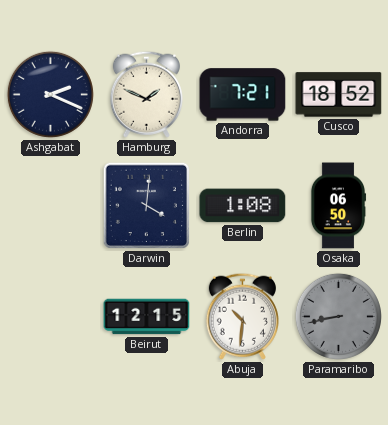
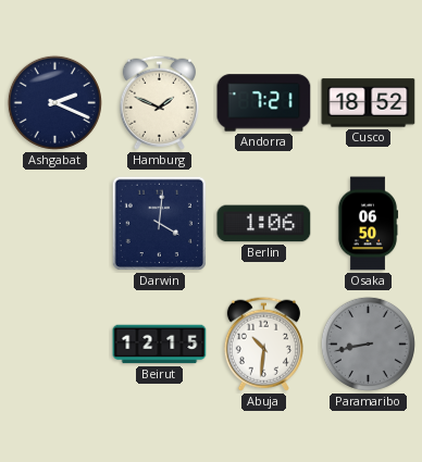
Berlin: 1:08 -> 1:06 (264, 224)
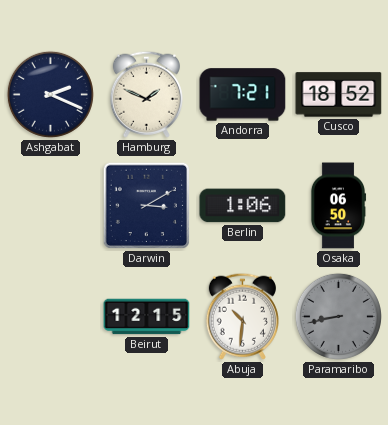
Darwin: 4:01 -> 3:10 (147, 206)
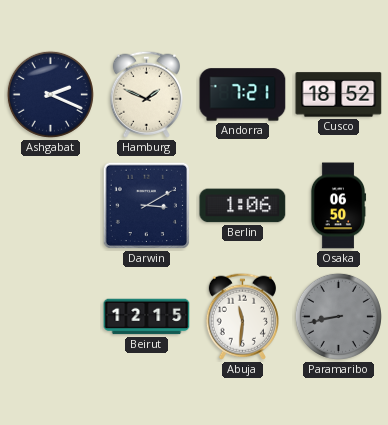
Abuja: 10:31 -> 11:31 (242, 316)
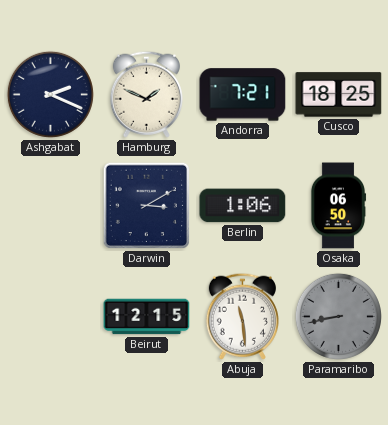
Cusco: 18:52 -> 18:25 (339, 95)
Abuja: 11:31 -> 11:29 (242, 316)
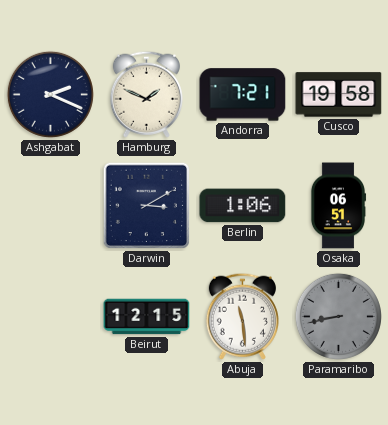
Cusco: 18:25 -> 19:58 (339, 95)
Osaka: 06:50 -> 06:51 (338, 206)
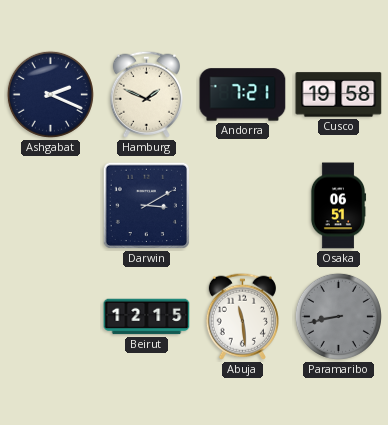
Berlin: 1:06 -> none (243, 206)
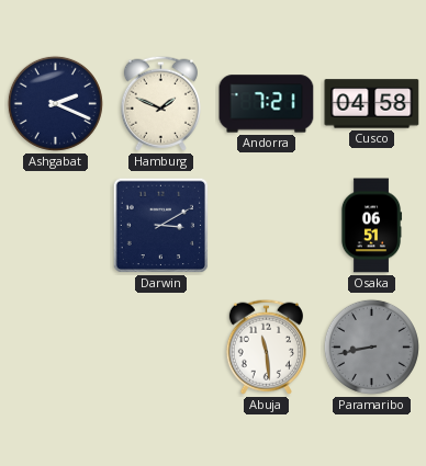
Cusco: 19:58 -> 04:58 (372, 104)
Beirut: 12:15 -> none (147, 317)
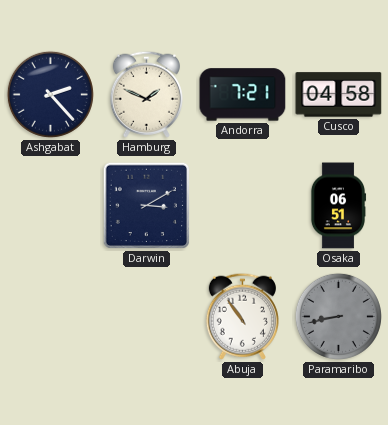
Ashgabat: 2:19 -> 2:23 (50, 94)
Abuja: 11:29 -> 10:54 (242, 316)
